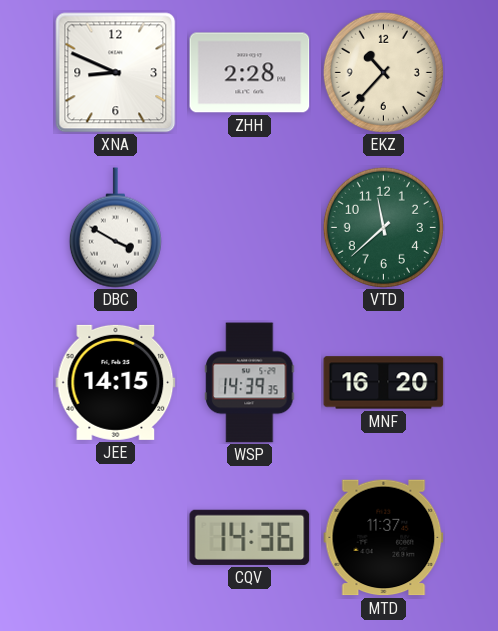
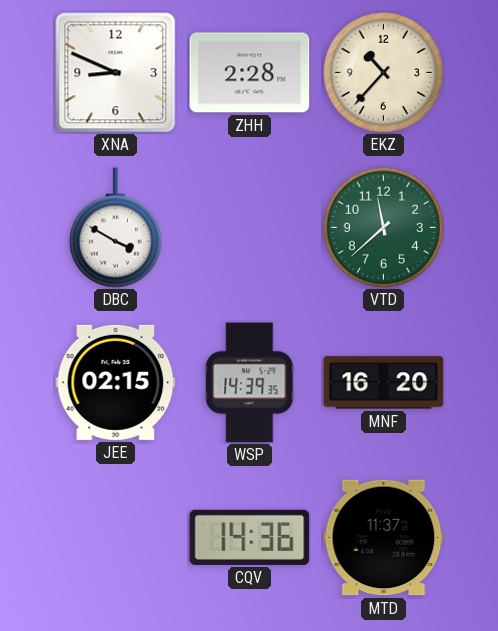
JEE: 14:15 -> 02:15 (116, 382)
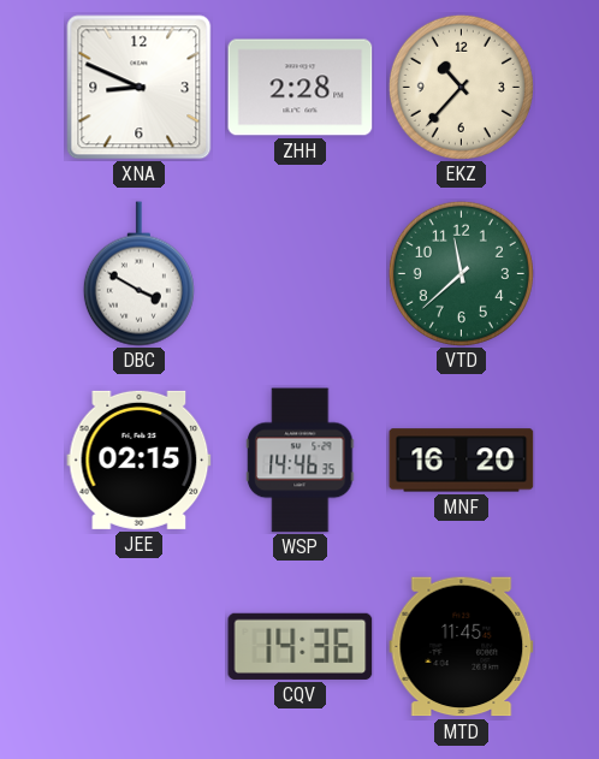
WSP: 14:39 -> 14:46 (301, 461)
MTD: 11:37 -> 11:45 (462, 647)
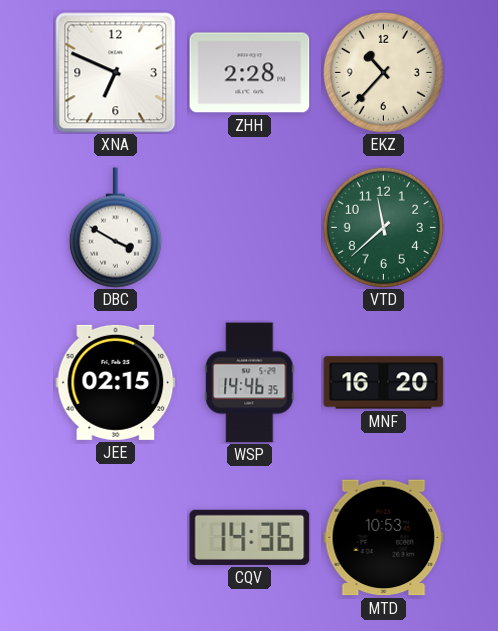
XNA: 8:49 -> 6:49 (116, 73)
MTD: 11:45 -> 10:53 (384, 538)
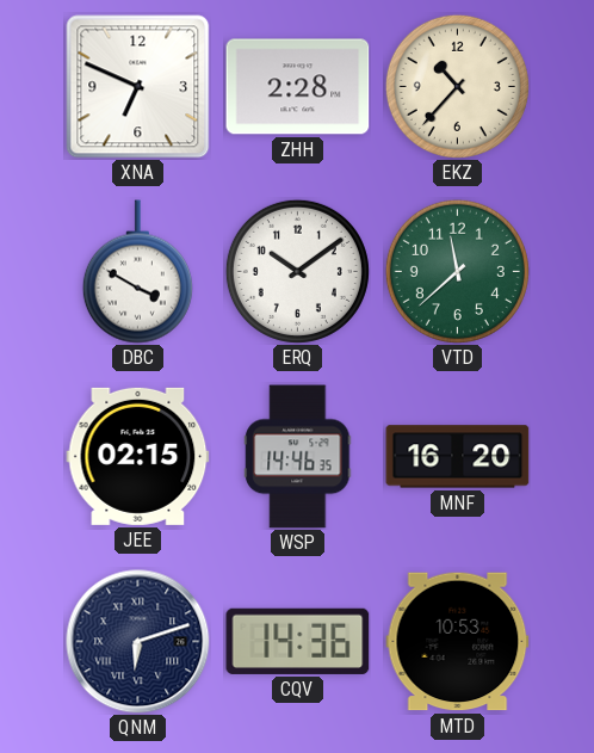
ERQ: none -> 10:09 (297, 271)
QNM: none -> 6:12 (138, 642)
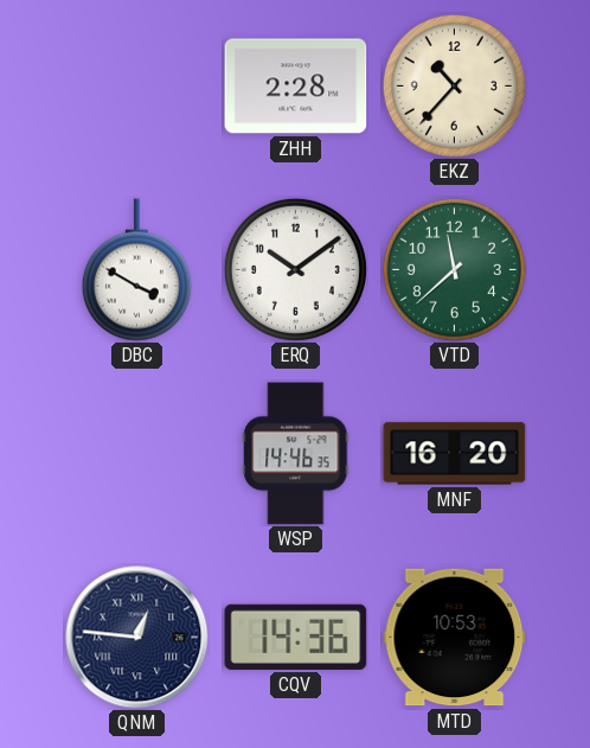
XNA: 6:49 -> none (138, 87)
JEE: 02:15 -> none (138, 456)
QNM: 6:12 -> 12:46 (137, 638)
